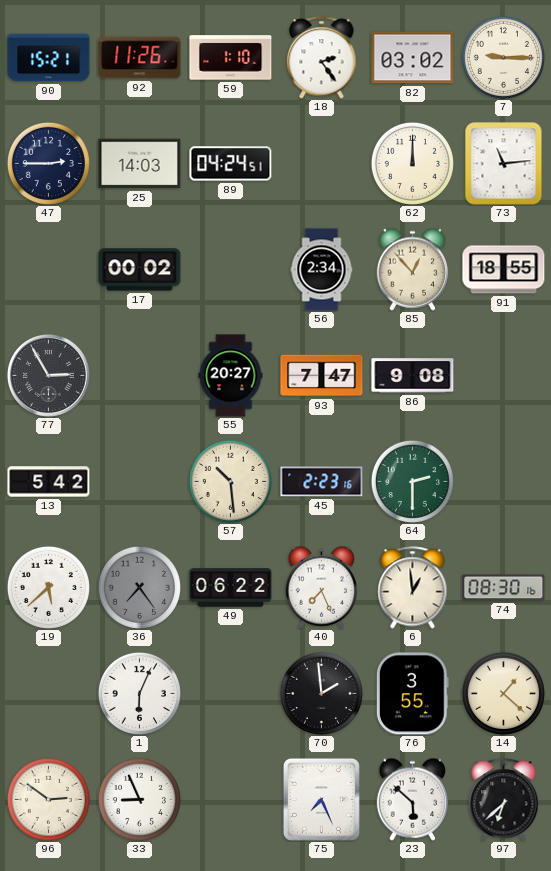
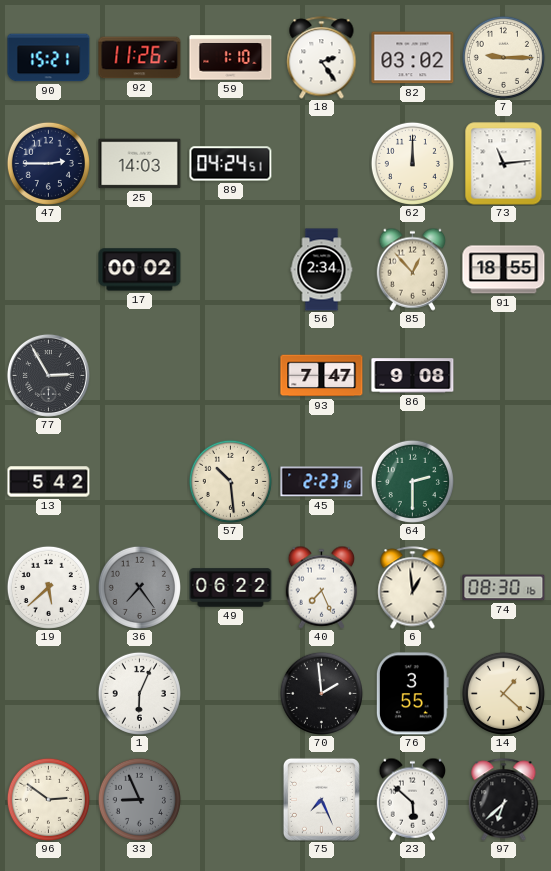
55: 20:27 -> none (231, 376)
33 dial: white -> grey (139, 799)
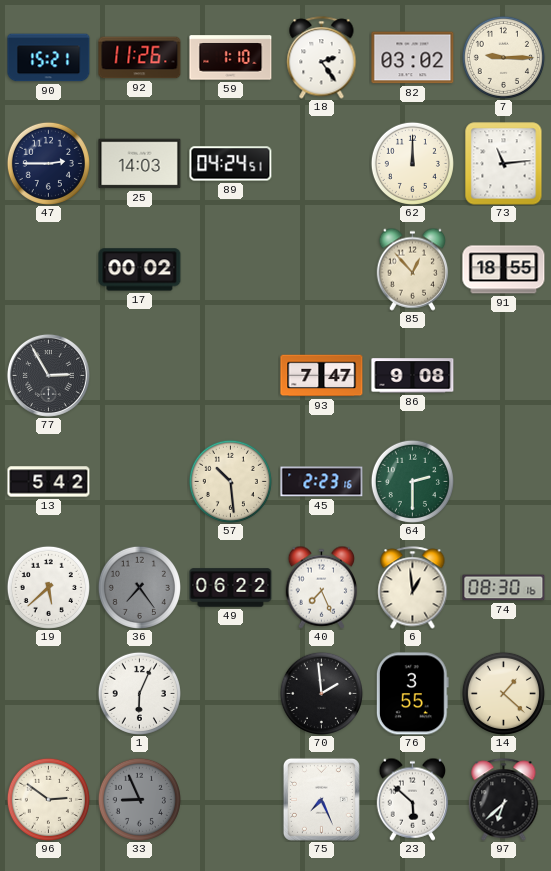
56: 2:34 -> none (322, 270)
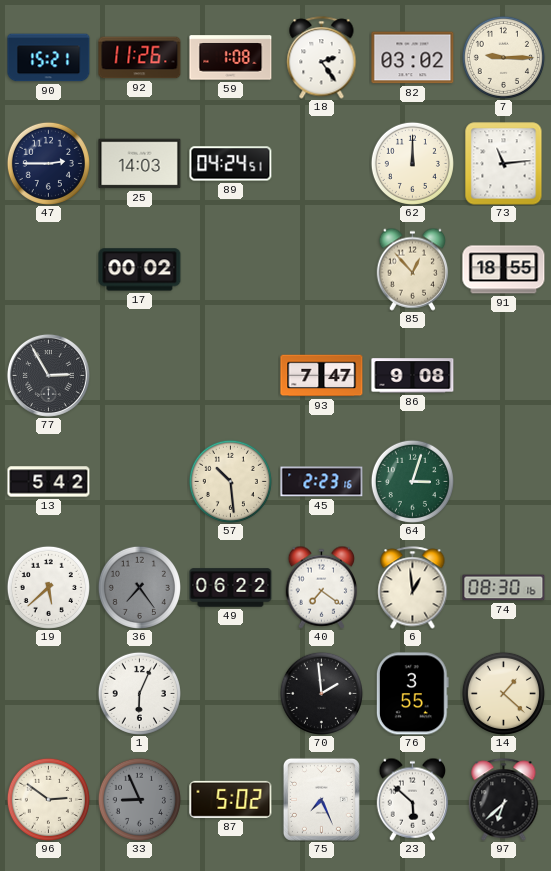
59: 1:10 -> 1:08 (231, 58)
64: 2:30 -> 3:03 (412, 481)
40: 7:26 -> 7:21 (322, 587)
87: none -> 5:02 (231, 799)
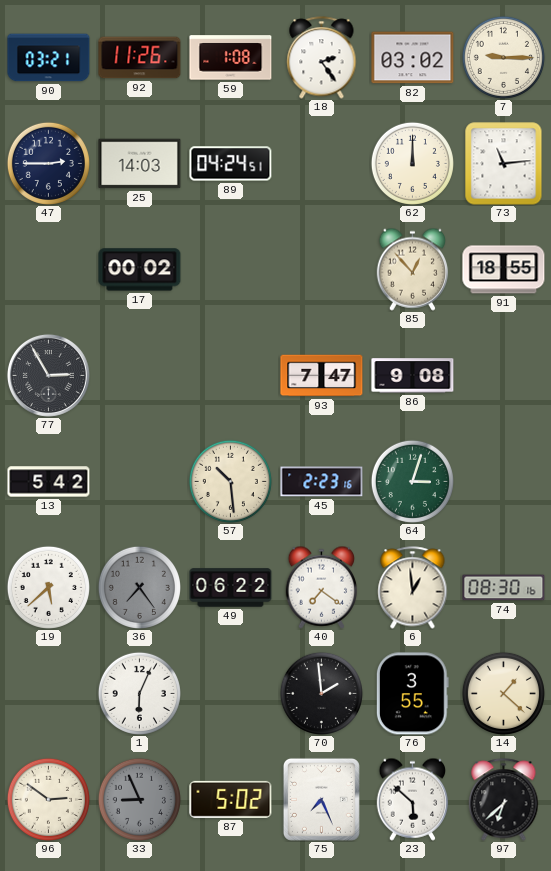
90: 15:21 -> 03:21 (49, 58)
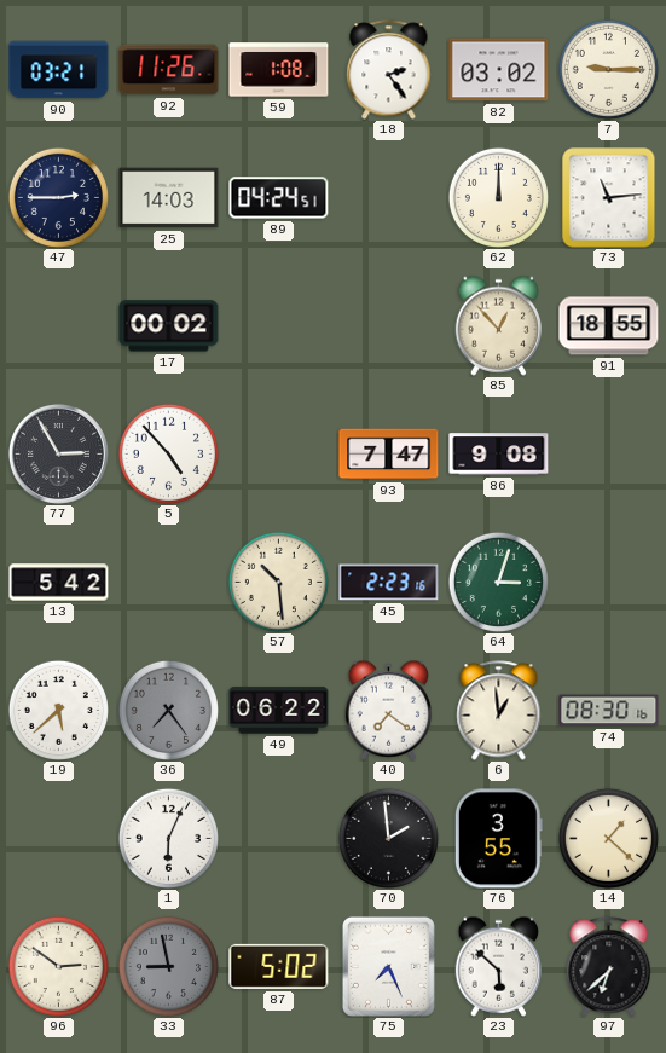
5: none -> 4:53 (168, 453)
33: 8:56 -> 8:58 (168, 966)
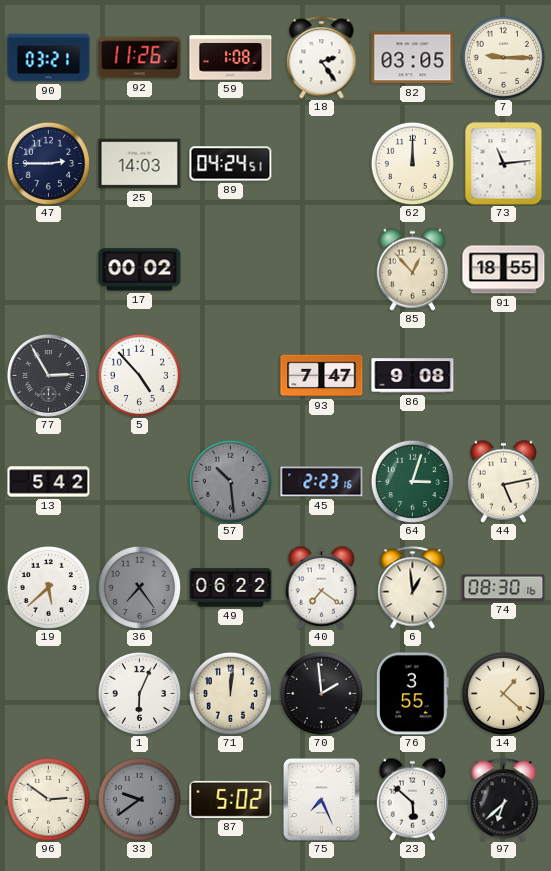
82: 03:02 -> 03:05 (413, 58)
57 dial: cream -> grey (230, 481)
44: none -> 5:13 (504, 481)
71: none -> 12:01 (230, 693)
33: 8:58 -> 9:39 (139, 799)
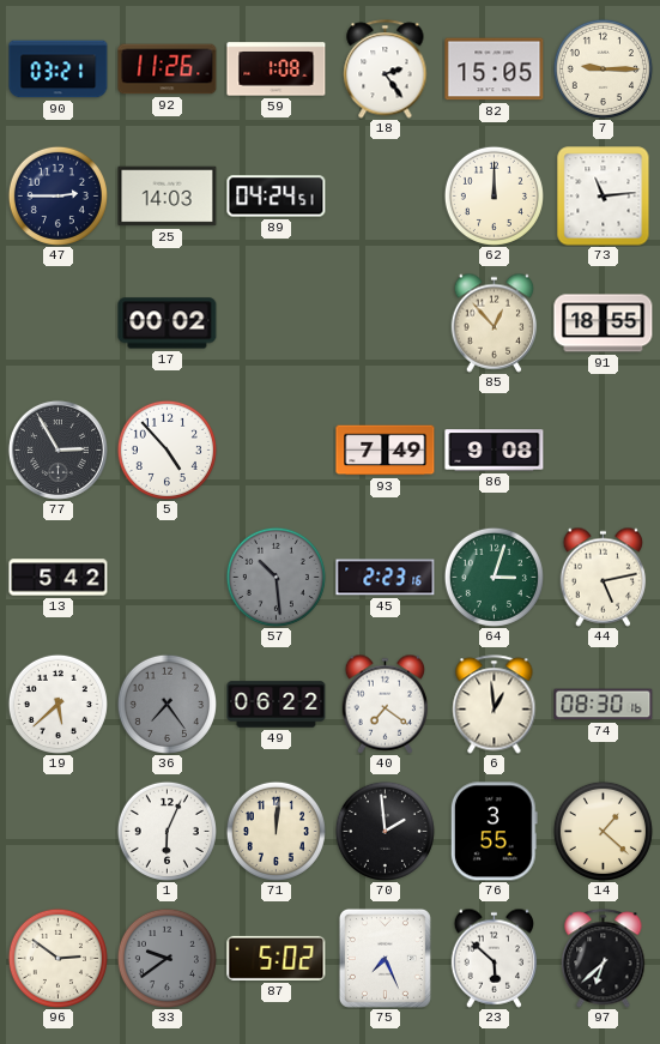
82: 03:05 -> 15:05 (495, 70)
93: 7:47 -> 7:49 (386, 451)
